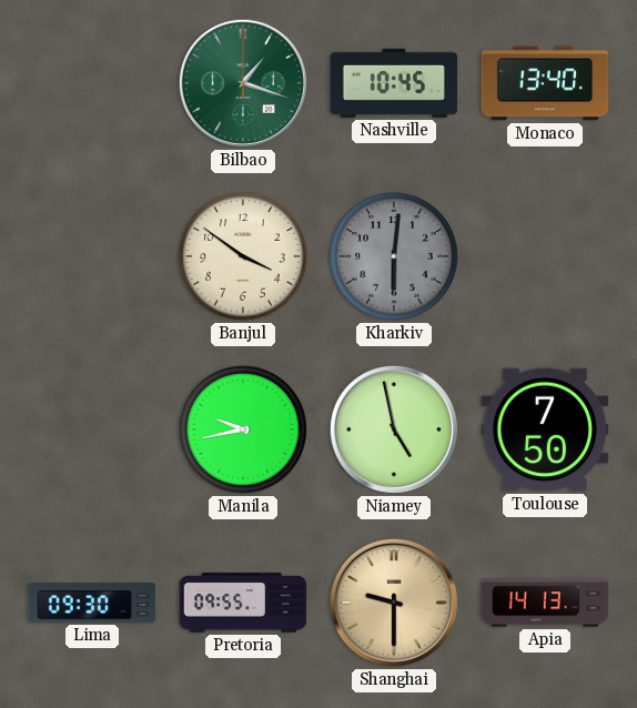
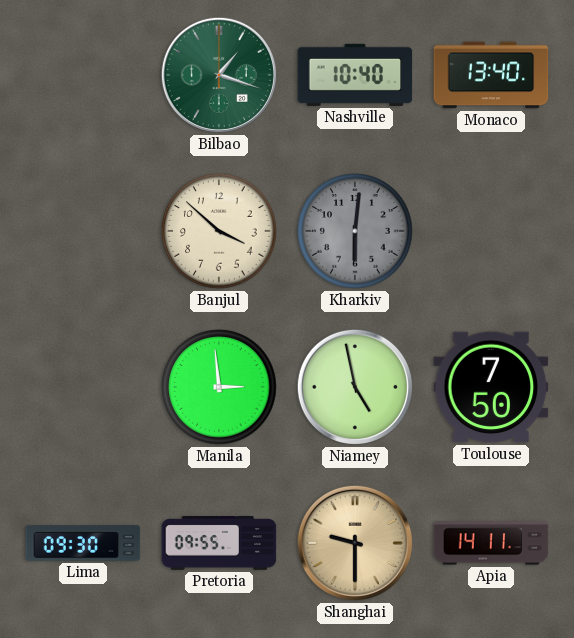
Nashville: 10:45 -> 10:40 (355, 75)
Banjul: 3:51 -> 3:52 (219, 231)
Manila: 9:43 -> 2:59 (219, 387)
Apia: 14:13 -> 14:11 (491, 543)
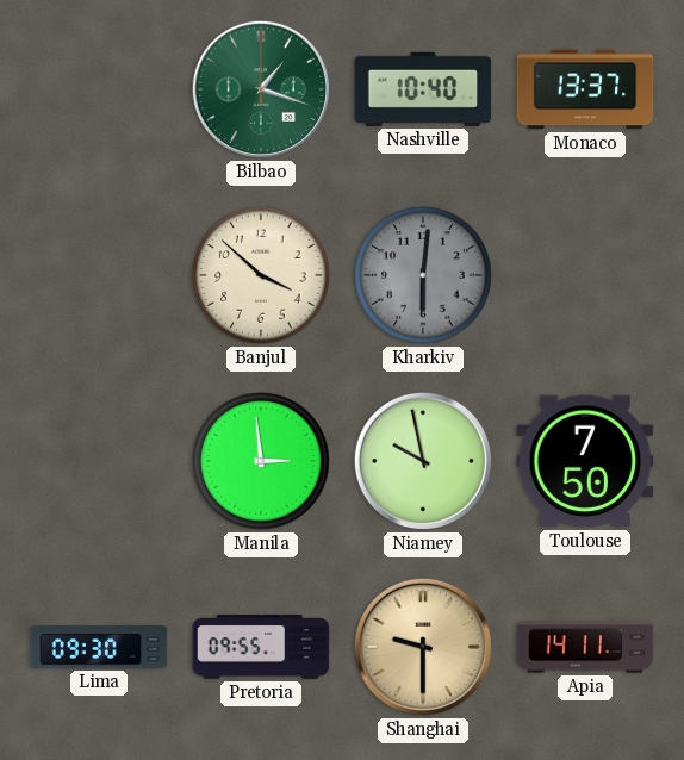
Monaco: 13:40 -> 13:37 (585, 89)
Niamey: 4:58 -> 9:58 (423, 461)
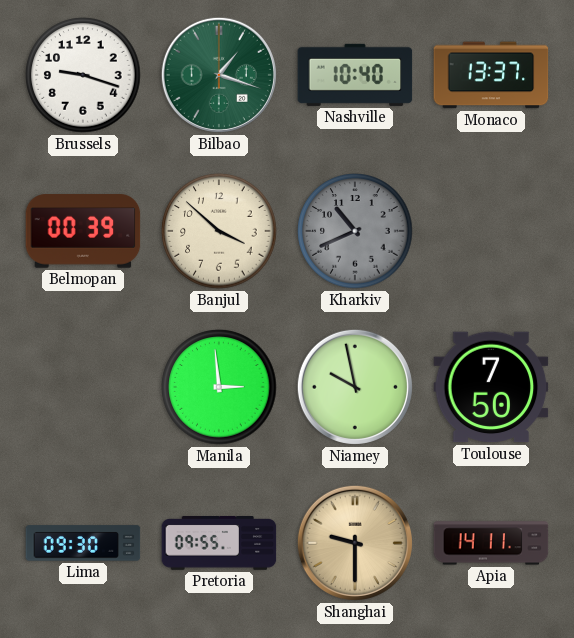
Brussels: none -> 9:18 (83, 75)
Belmopan: none -> 00:39 (83, 231)
Kharkiv: 6:01 -> 10:41 (355, 231)
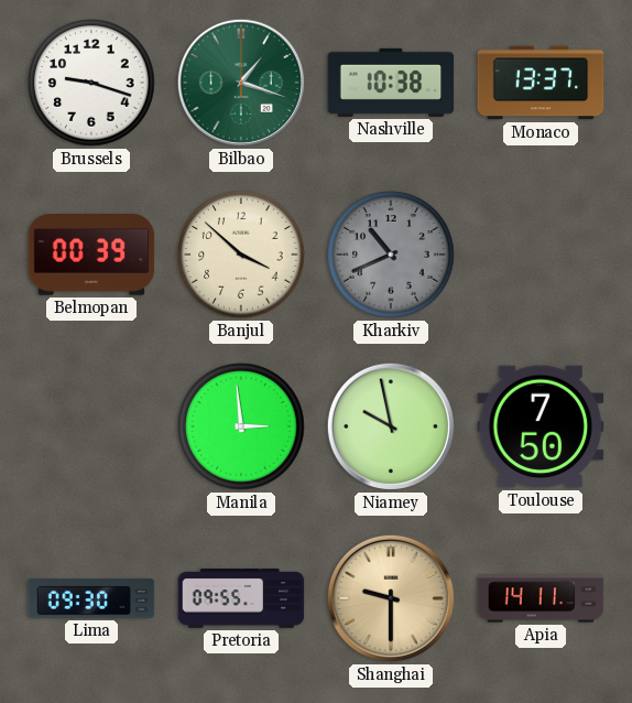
Nashville: 10:40 -> 10:38 (391, 83)
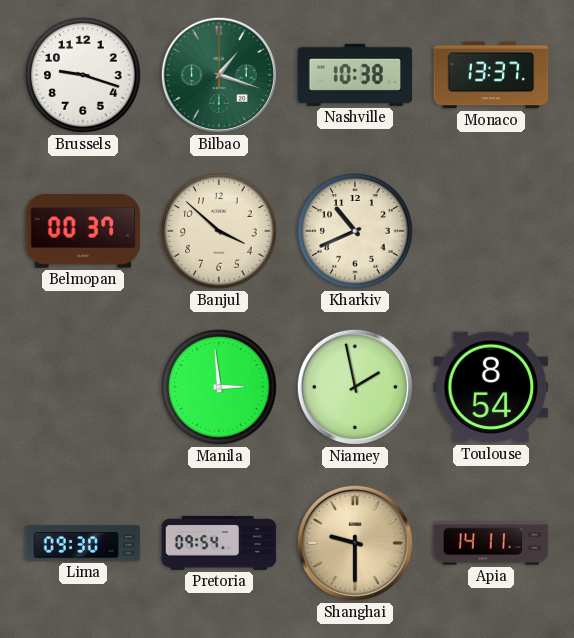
Belmopan: 00:39 -> 00:37 (83, 231)
Kharkiv dial: grey -> cream (355, 231)
Niamey: 9:58 -> 1:58 (355, 387)
Toulouse: 7:50 -> 8:54 (491, 387)
Pretoria: 09:55 -> 09:54 (219, 544)
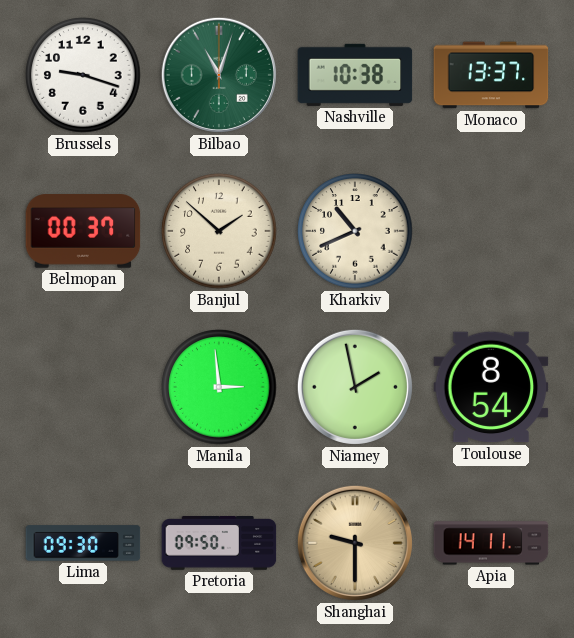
Bilbao: 1:18 -> 11:03 (219, 75)
Banjul: 3:52 -> 1:52 (219, 231)
Pretoria: 09:54 -> 09:50 (219, 544)
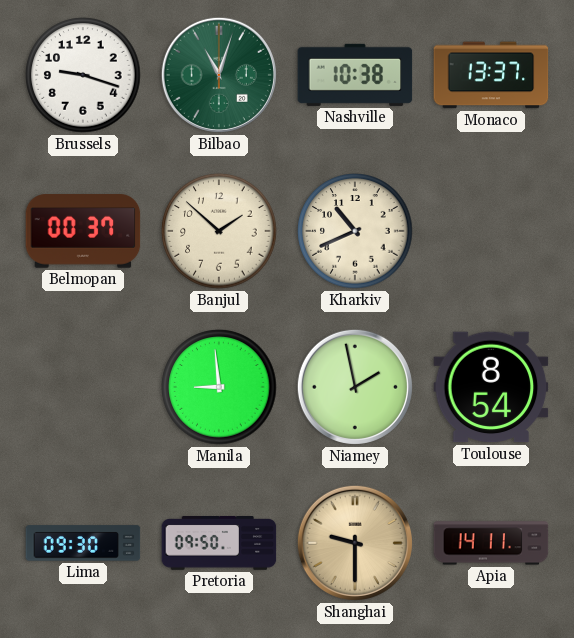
Manila: 2:59 -> 8:59 (219, 387)
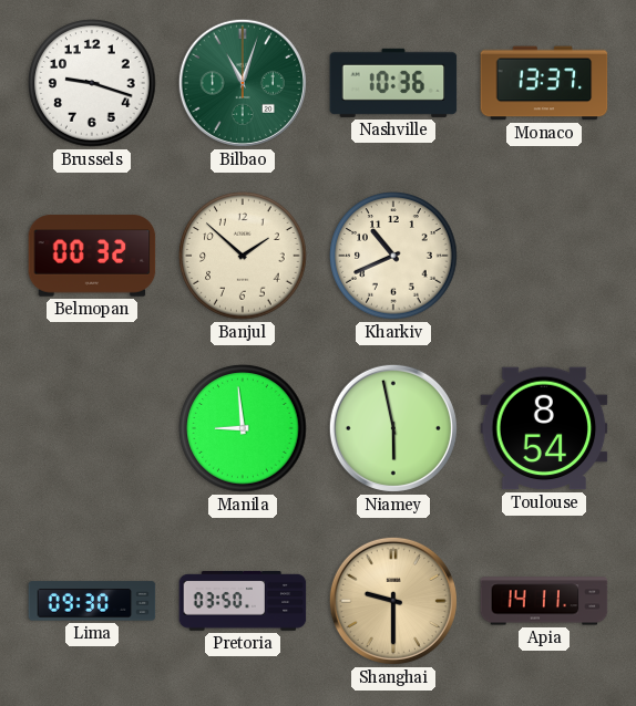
Nashville: 10:38 -> 10:36 (393, 83)
Belmopan: 00:37 -> 00:32 (92, 256)
Niamey: 1:58 -> 5:58 (393, 428)
Pretoria: 09:50 -> 03:50 (243, 602)
